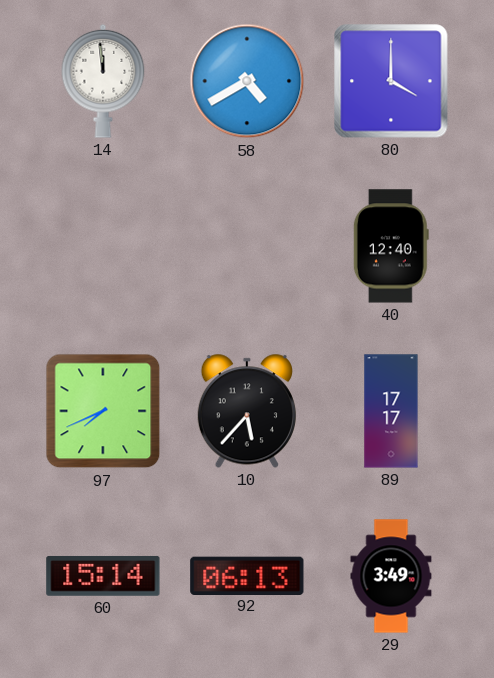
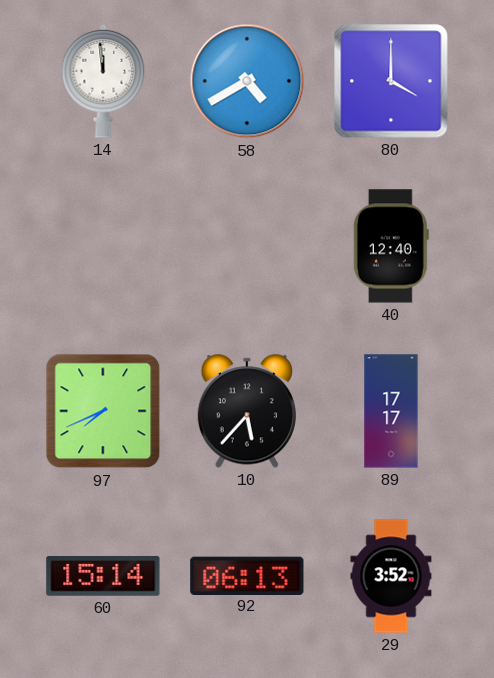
29: 3:49 -> 3:52 (391, 576)
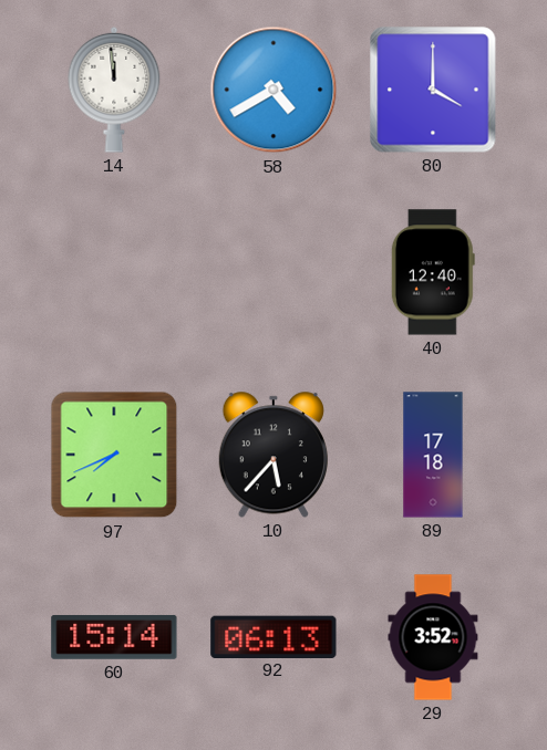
89: 17:17 -> 17:18 (433, 455)
